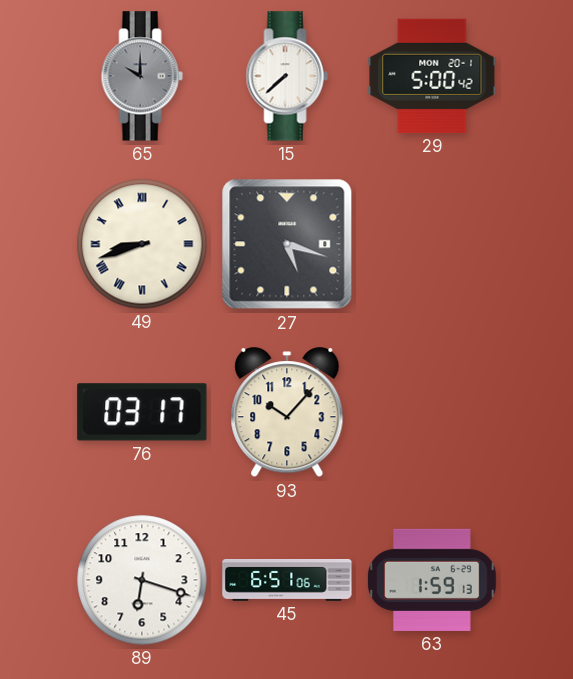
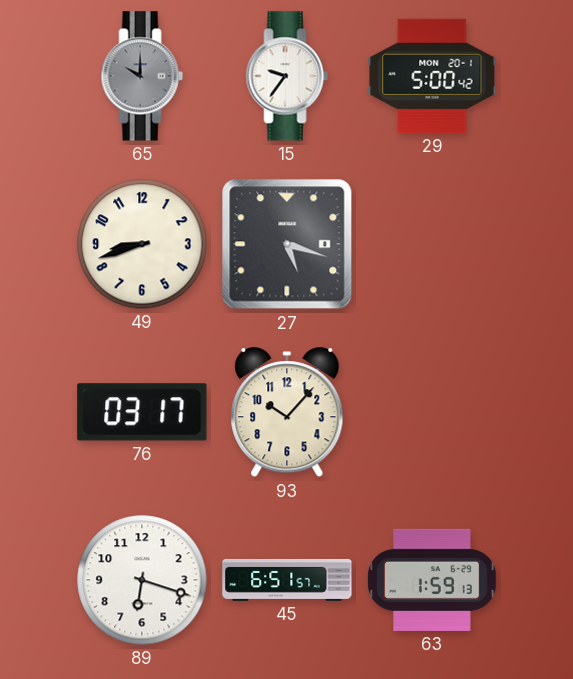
15: 7:38 -> 9:36 (287, 76)
49 numerals: Roman -> Arabic (142, 244)
45: 6:51:06 -> 6:51:57 (287, 580)
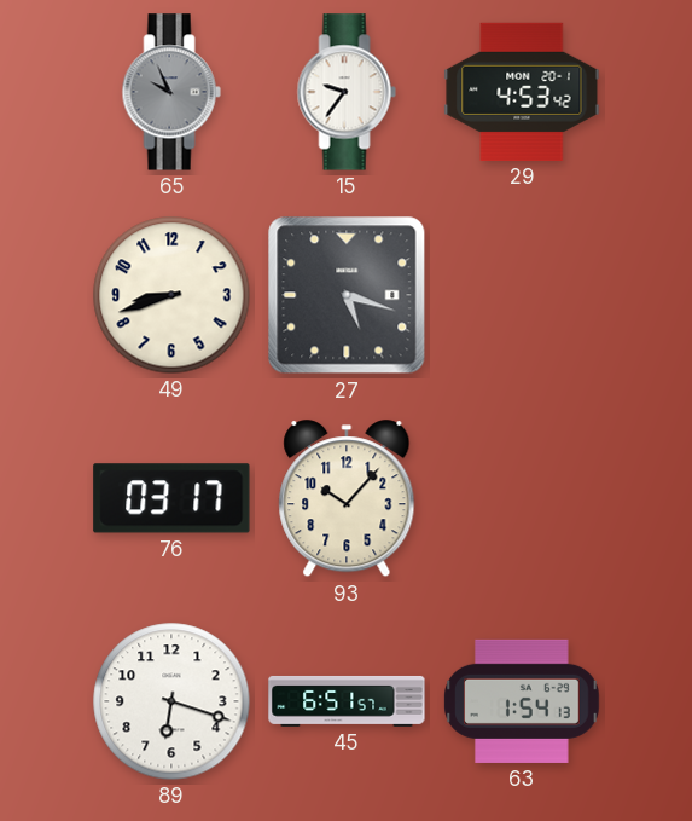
65: 10:00 -> 9:56 (171, 92)
29: 5:00 -> 4:53 (522, 92)
63: 1:59 -> 1:54 (522, 701)
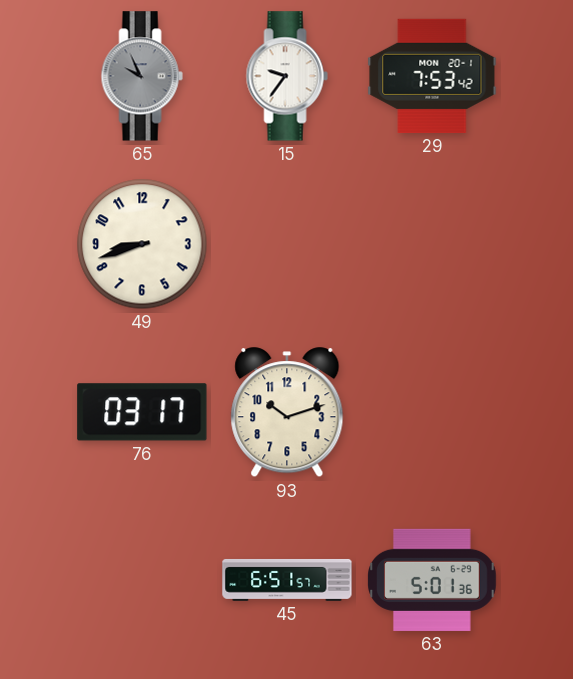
29: 4:53 -> 7:53 (432, 76)
27: 5:18 -> none (347, 295)
93: 10:07 -> 10:12 (287, 413)
89: 6:18 -> none (171, 701)
63: 1:54 -> 5:01 (432, 580)
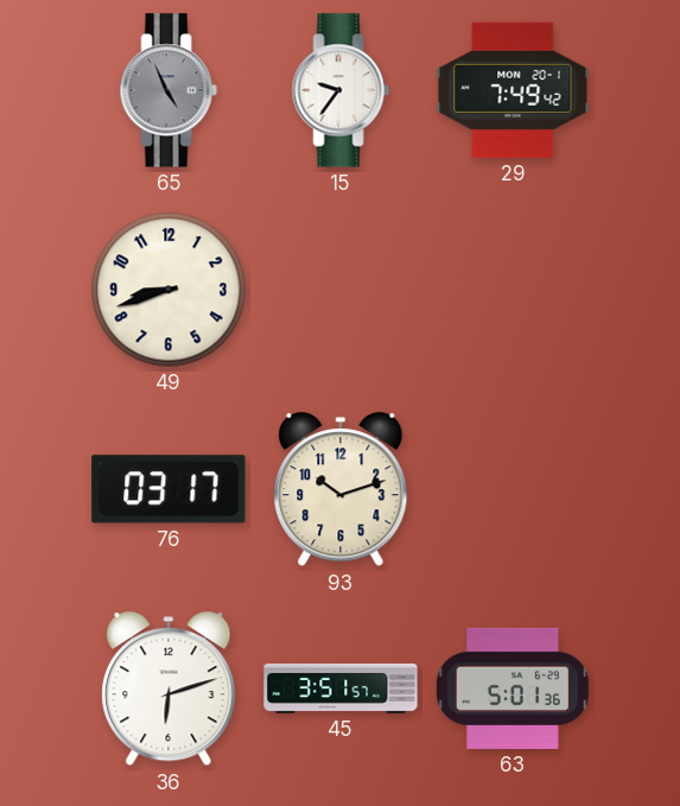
65: 9:56 -> 4:56 (169, 90)
29: 7:53 -> 7:49 (513, 90)
36: none -> 6:12 (169, 690)
45: 6:51 -> 3:51 (341, 688)
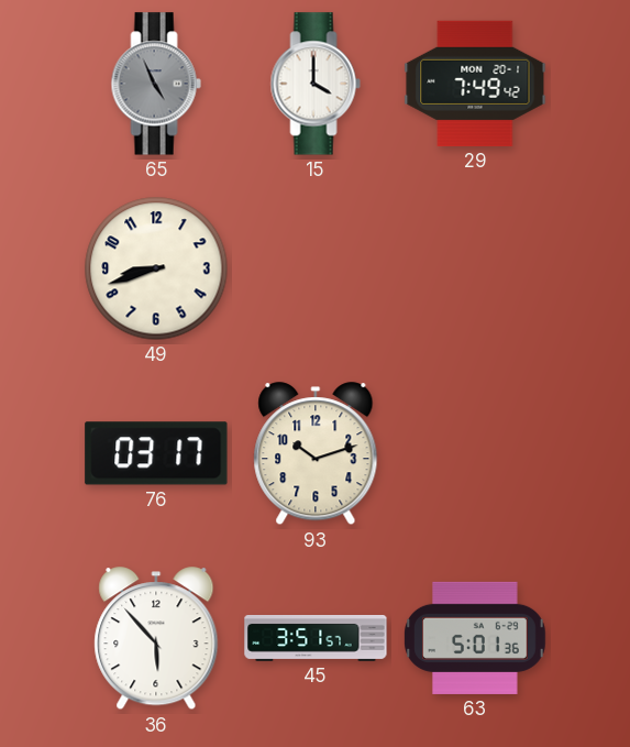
15: 9:36 -> 4:00 (316, 84)
36: 6:12 -> 5:53 (156, 639)
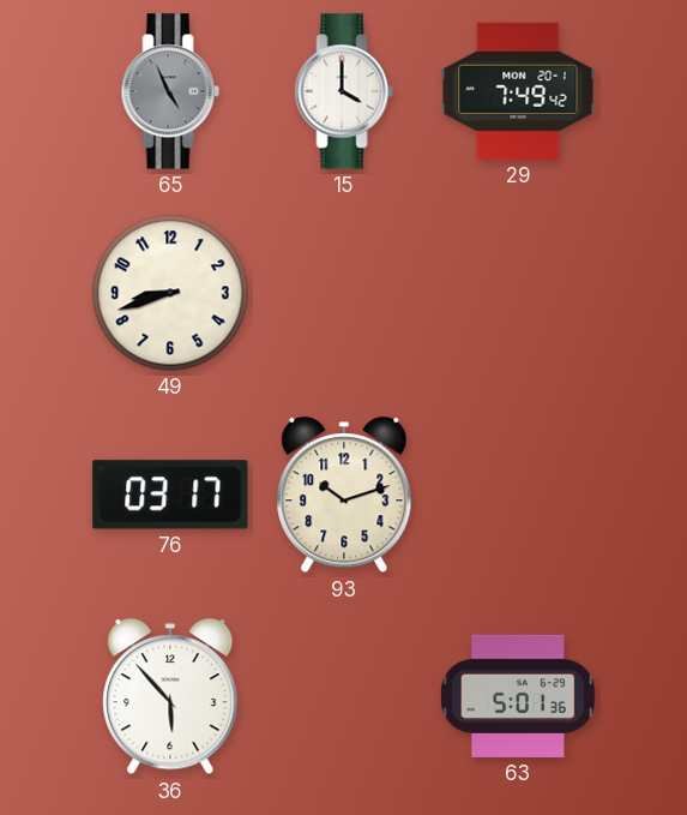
45: 3:51 -> none (316, 638)
